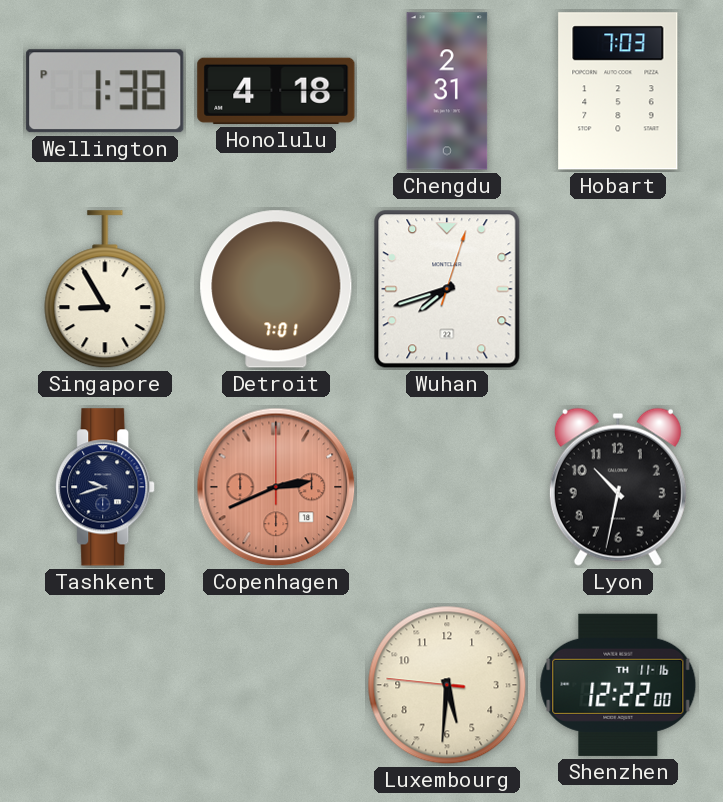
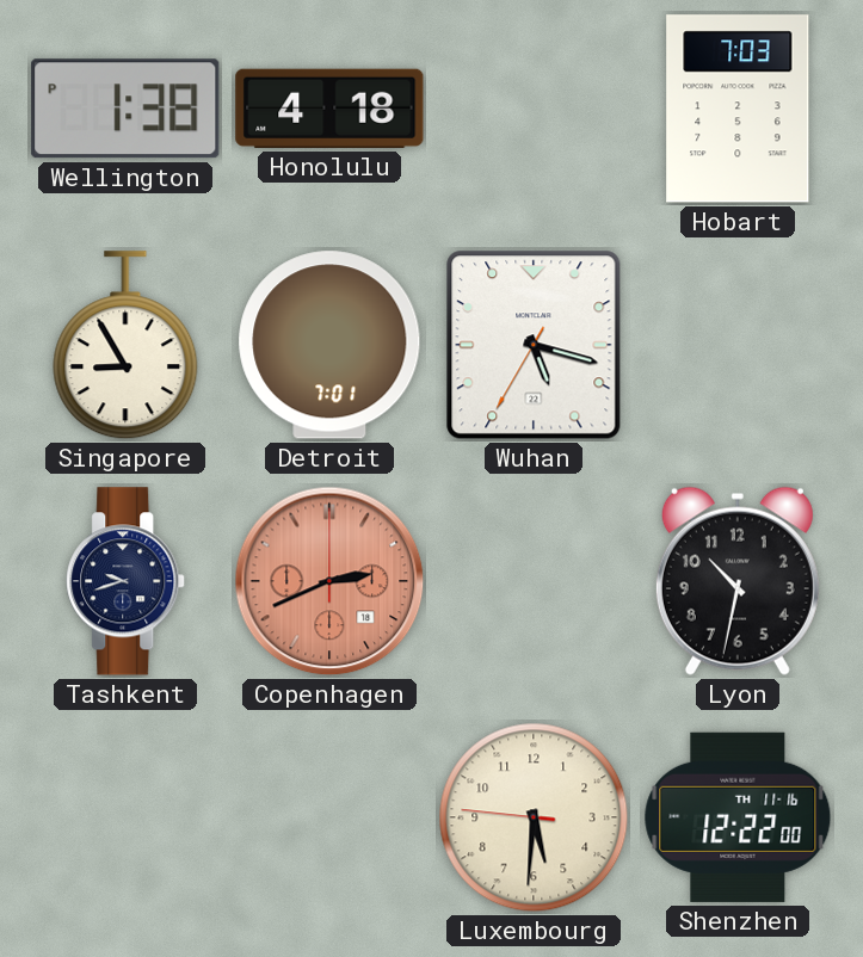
Chengdu: 2:31 -> none (447, 91)
Wuhan: 7:42 -> 5:17 (534, 345)
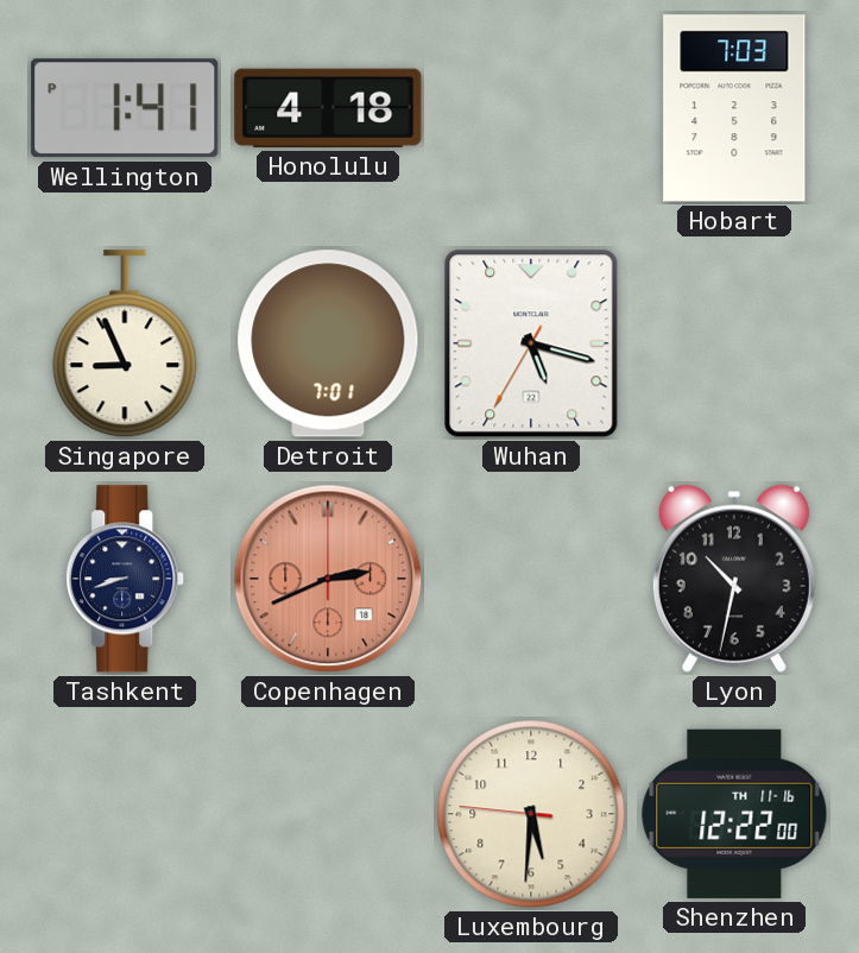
Wellington: 1:38 -> 1:41 (125, 108)
Singapore: 8:55 -> 8:56 (125, 345)
Tashkent: 9:42 -> 8:42 (126, 579)
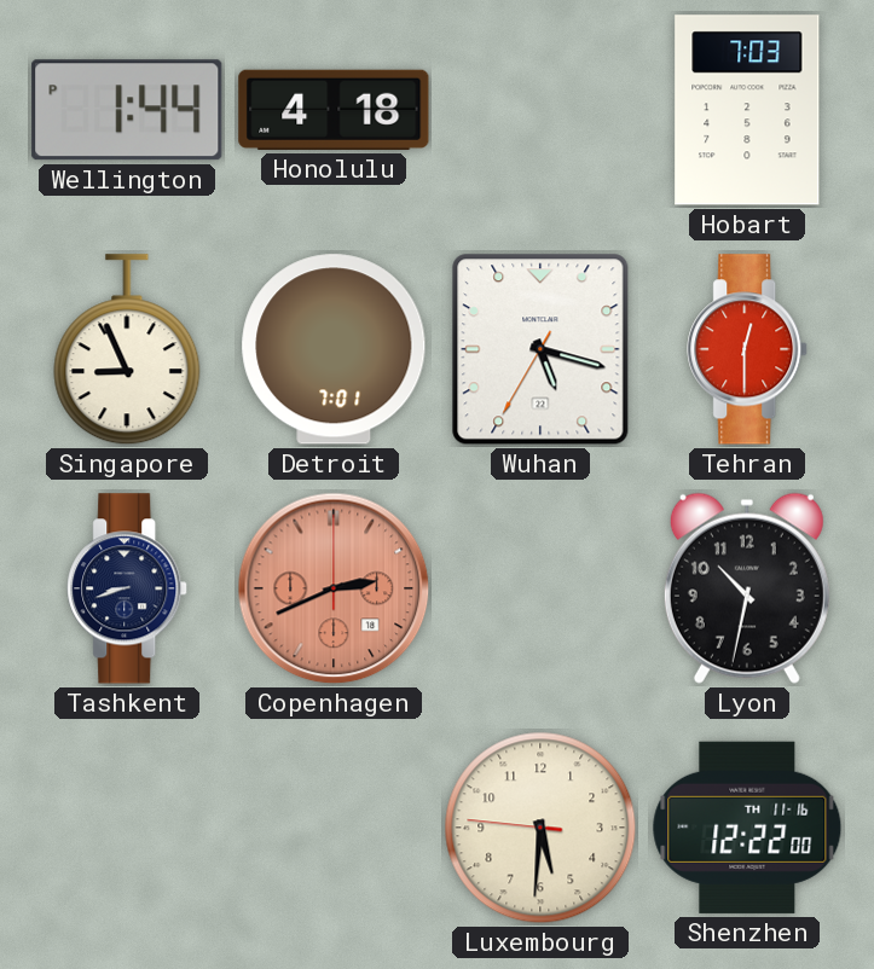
Wellington: 1:41 -> 1:44 (127, 110)
Tehran: none -> 12:30 (748, 349)
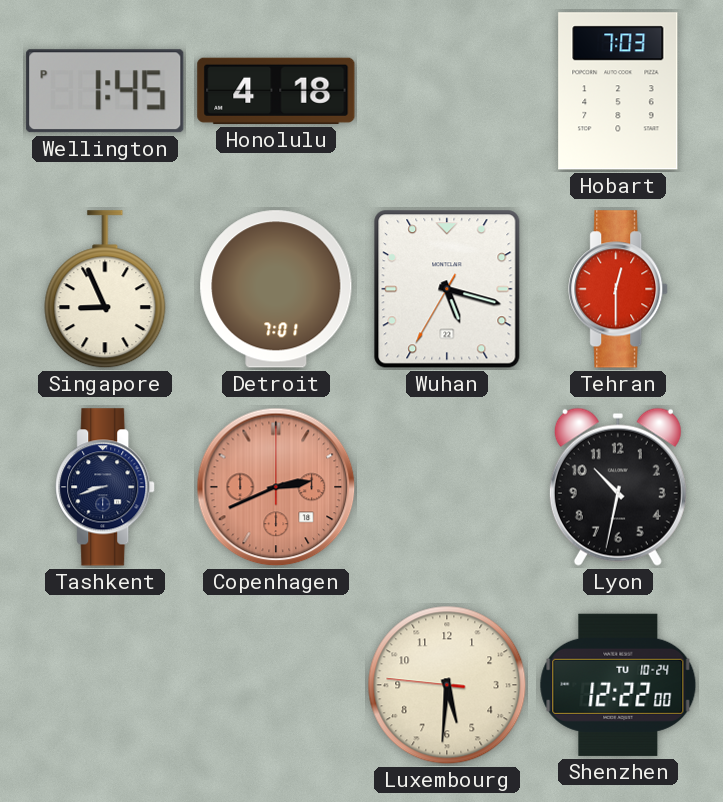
Wellington: 1:44 -> 1:45 (105, 91)
Shenzhen date: TH 11-16 -> TU 10-24 (618, 685)
